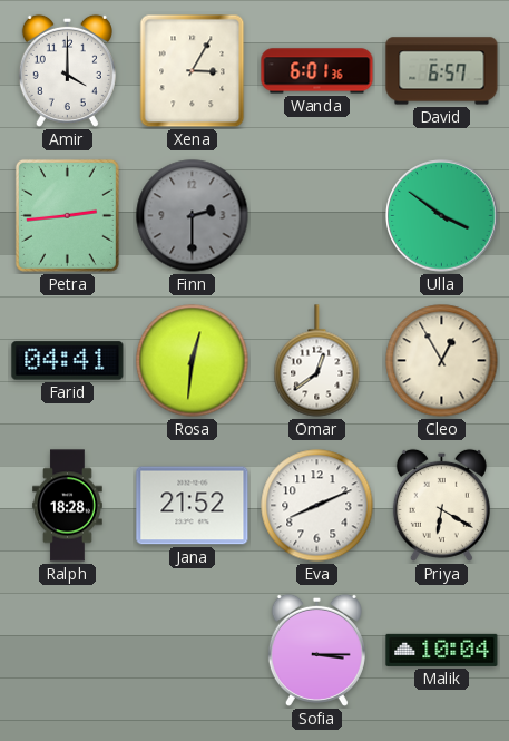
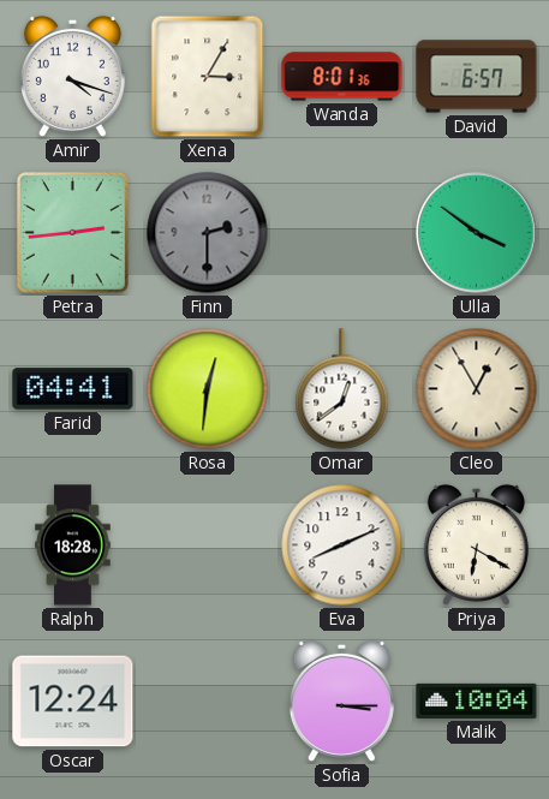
Amir: 4:00 -> 4:18 (72, 76)
Wanda: 6:01 -> 8:01 (342, 77)
Jana: 21:52 -> none (193, 506)
Oscar: none -> 12:24 (73, 702)
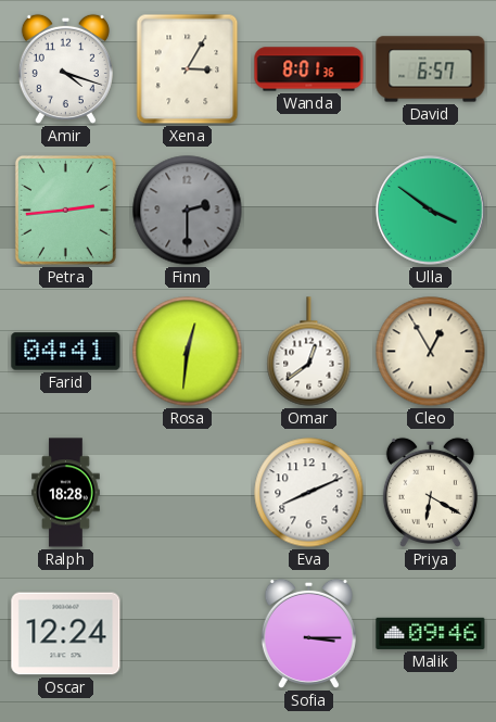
Malik: 10:04 -> 09:46 (431, 633)
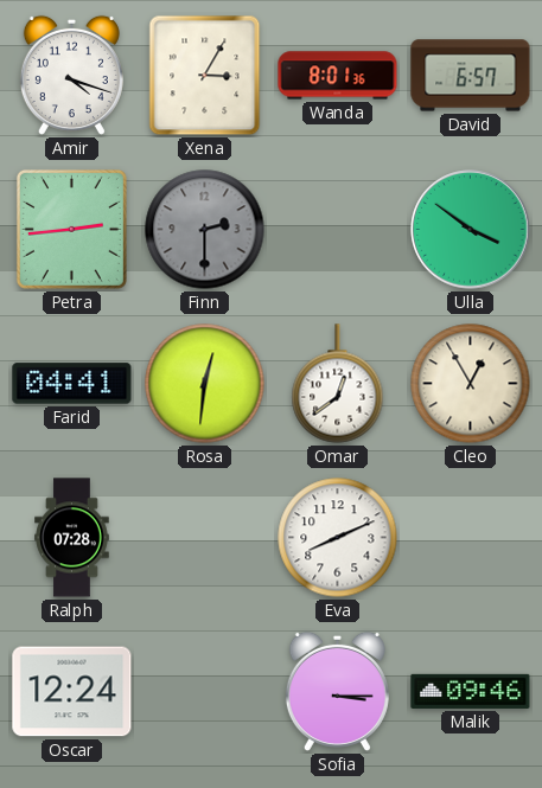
Ralph: 18:28 -> 07:28 (72, 538)
Priya: 6:20 -> none (430, 492)
